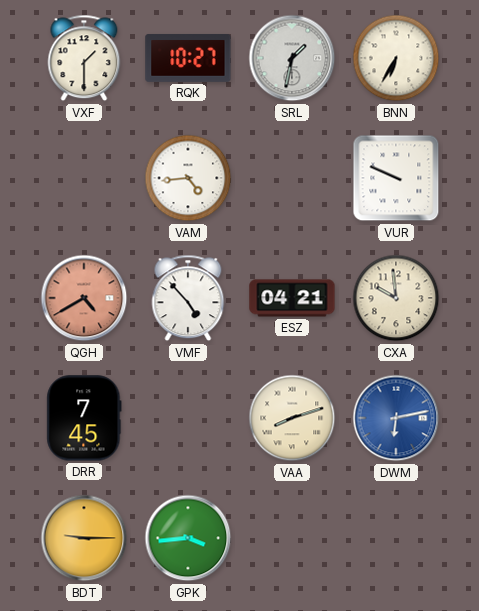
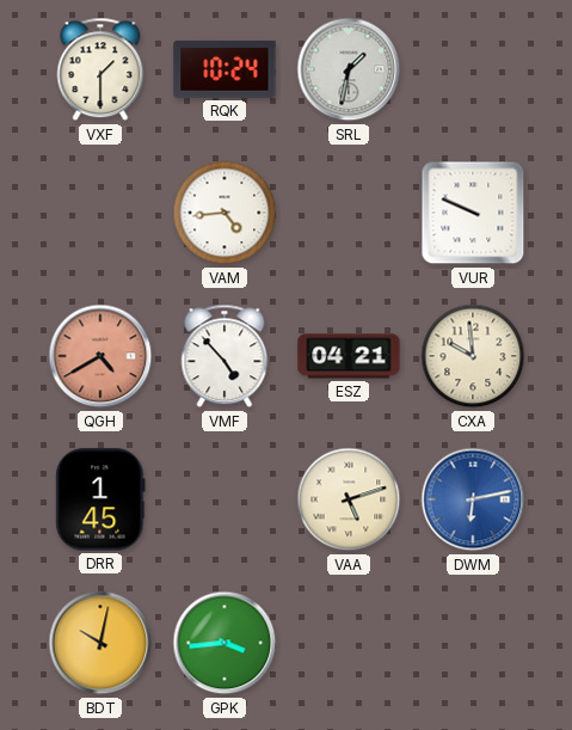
RQK: 10:27 -> 10:24 (225, 69)
BNN: 6:35 -> none (396, 58)
DRR: 7:45 -> 1:45 (100, 499)
VAA: 8:12 -> 5:12 (349, 499)
BDT: 9:15 -> 10:02 (100, 643)
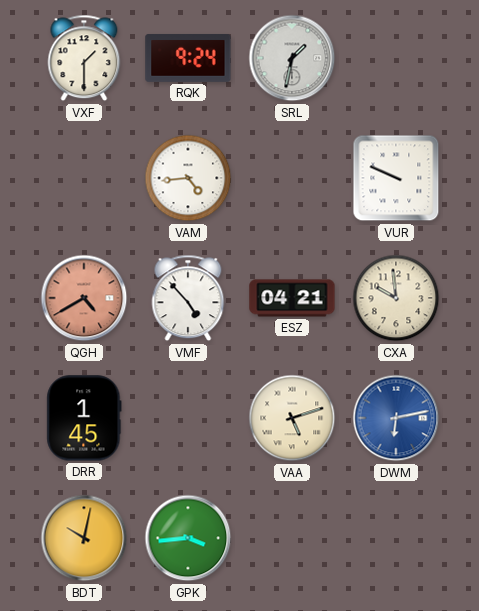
RQK: 10:24 -> 9:24 (188, 58)
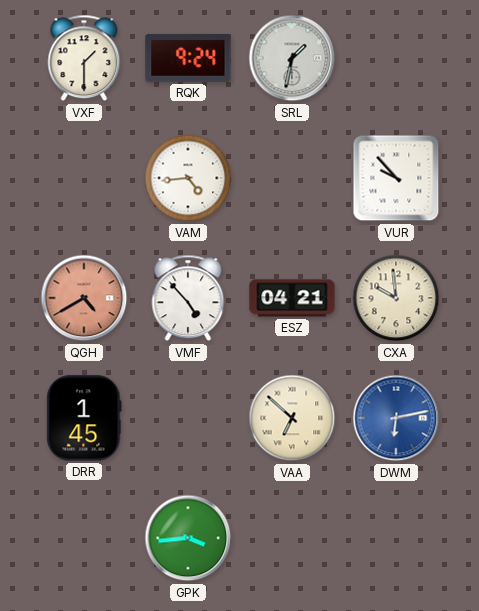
VUR: 9:49 -> 9:53 (396, 178)
VAA: 5:12 -> 6:52 (292, 418)
BDT: 10:02 -> none (84, 538)
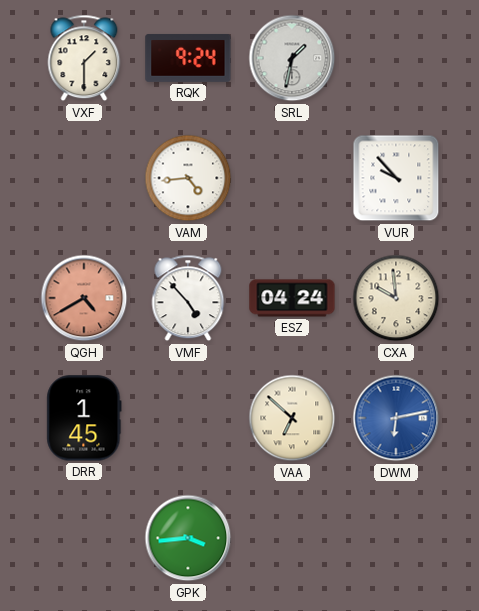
ESZ: 04:21 -> 04:24 (292, 298)
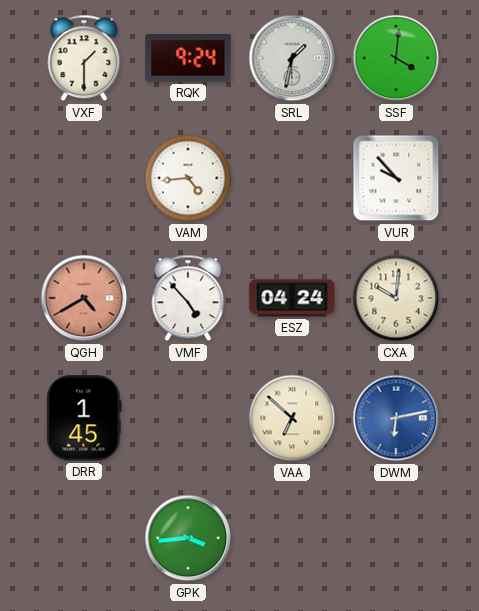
SSF: none -> 4:01 (396, 58)
CXA: 9:59 -> 10:01 (396, 298)
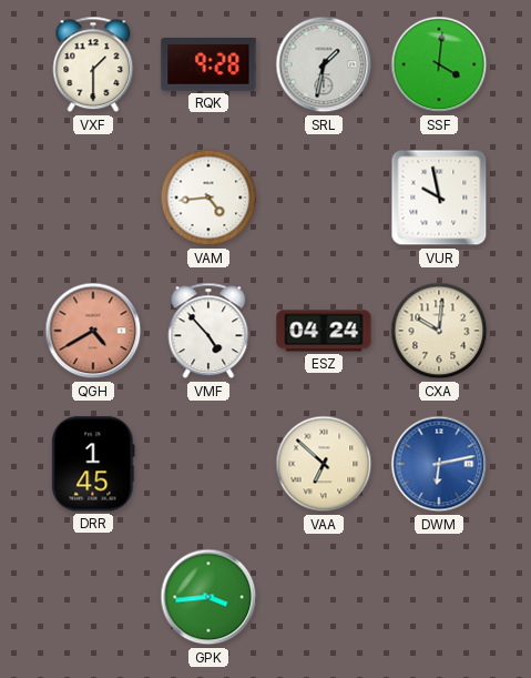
RQK: 9:24 -> 9:28 (208, 64)
VUR: 9:53 -> 9:58 (439, 198)
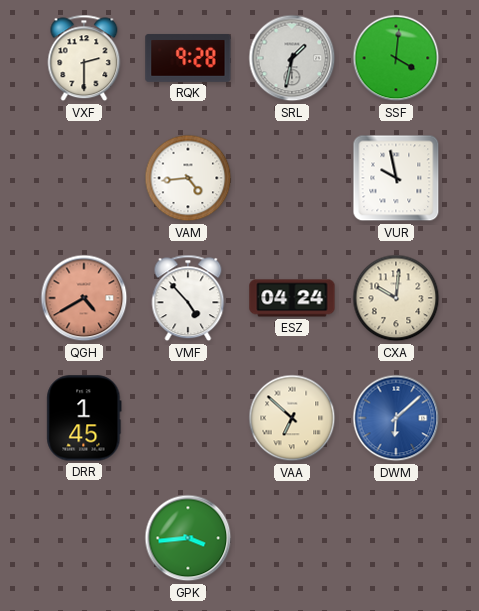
VXF: 1:30 -> 2:30 (84, 58)
DWM: 6:13 -> 6:08 (396, 418)
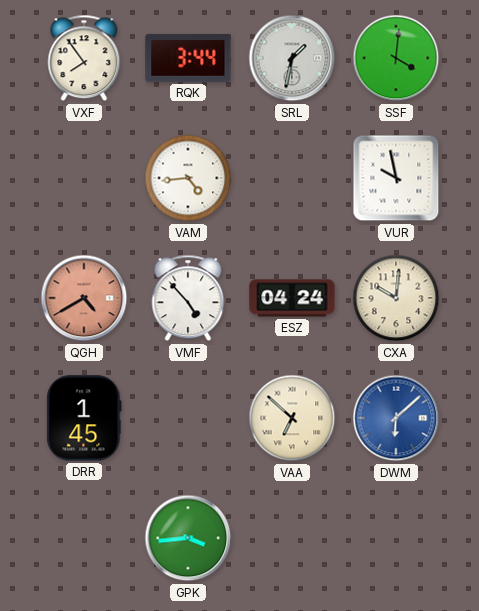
VXF: 2:30 -> 7:54 (84, 58)
RQK: 9:28 -> 3:44 (188, 58)
